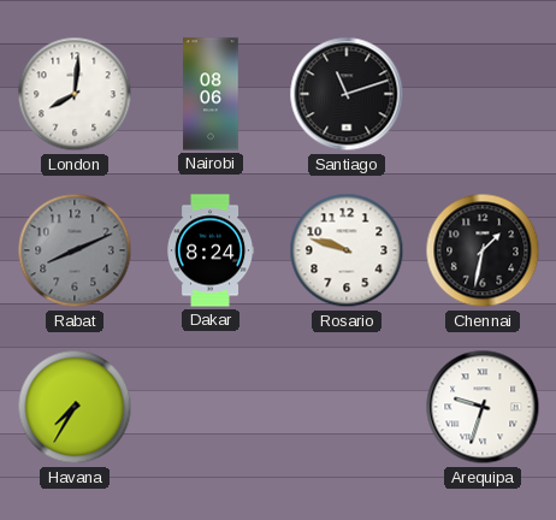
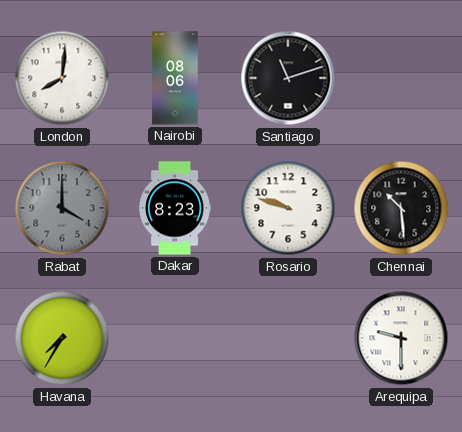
Rabat: 8:11 -> 4:00 (62, 208)
Dakar: 8:24 -> 8:23 (175, 208)
Chennai: 1:32 -> 10:29 (401, 208)
Arequipa: 9:33 -> 9:30 (401, 338)
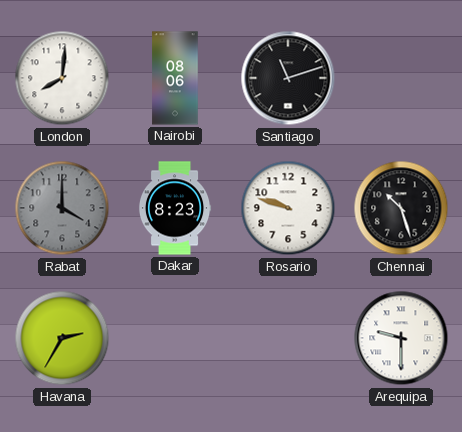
Chennai: 10:29 -> 10:27 (401, 208)
Havana: 7:35 -> 2:35 (62, 338)
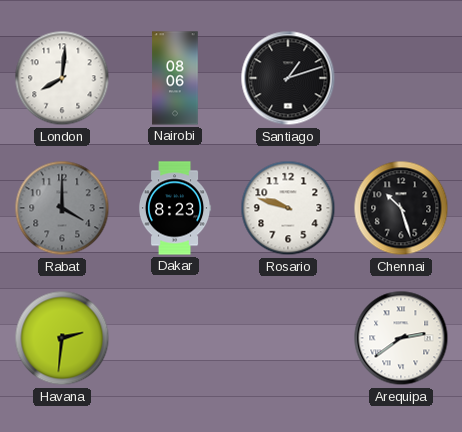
Santiago: 11:12 -> 1:12 (288, 78)
Havana: 2:35 -> 2:31 (62, 338)
Arequipa: 9:30 -> 2:39 (401, 338)
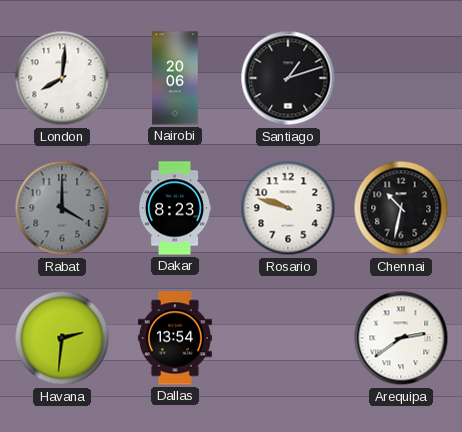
Nairobi: 08:06 -> 20:06 (175, 78)
Chennai: 10:27 -> 10:32 (401, 208)
Dallas: none -> 13:54 (175, 338)
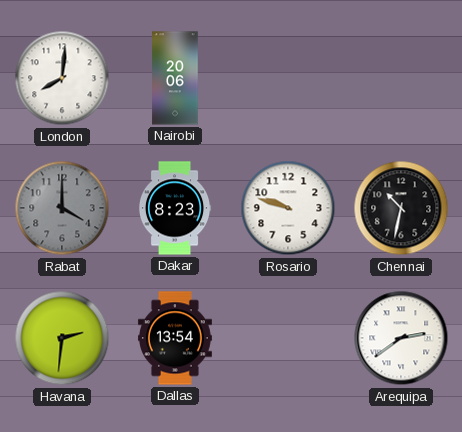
Santiago: 1:12 -> none (288, 78)
